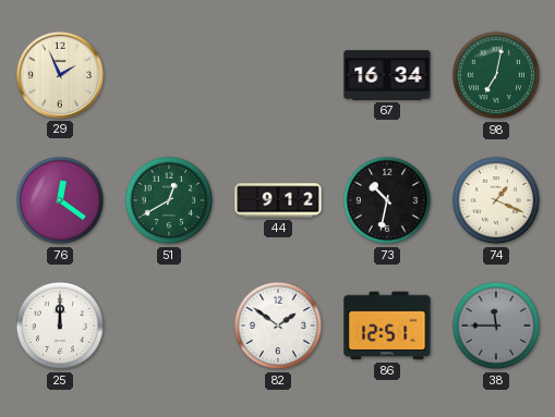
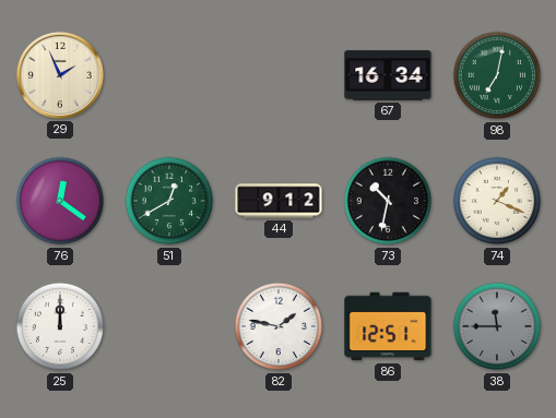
82: 1:51 -> 1:47 (279, 326)
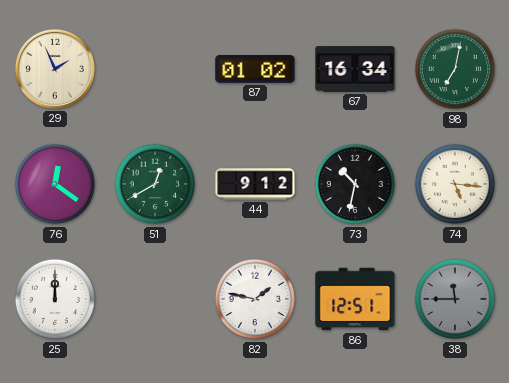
87: none -> 01:02 (255, 70)
74: 1:19 -> 5:16 (455, 184)
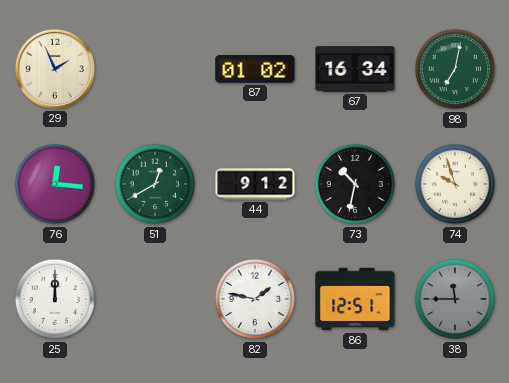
76: 12:21 -> 12:16 (55, 184)
74: 5:16 -> 9:57 (455, 184)
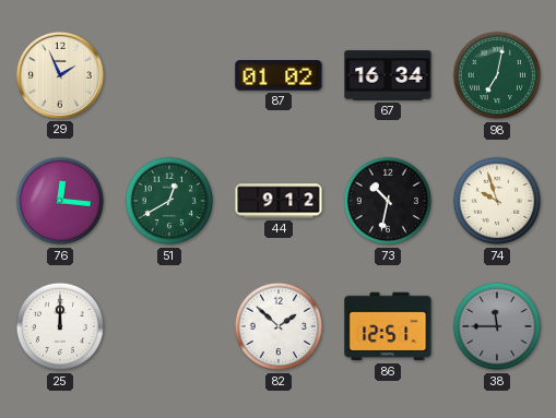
82: 1:47 -> 1:52 (279, 326)
